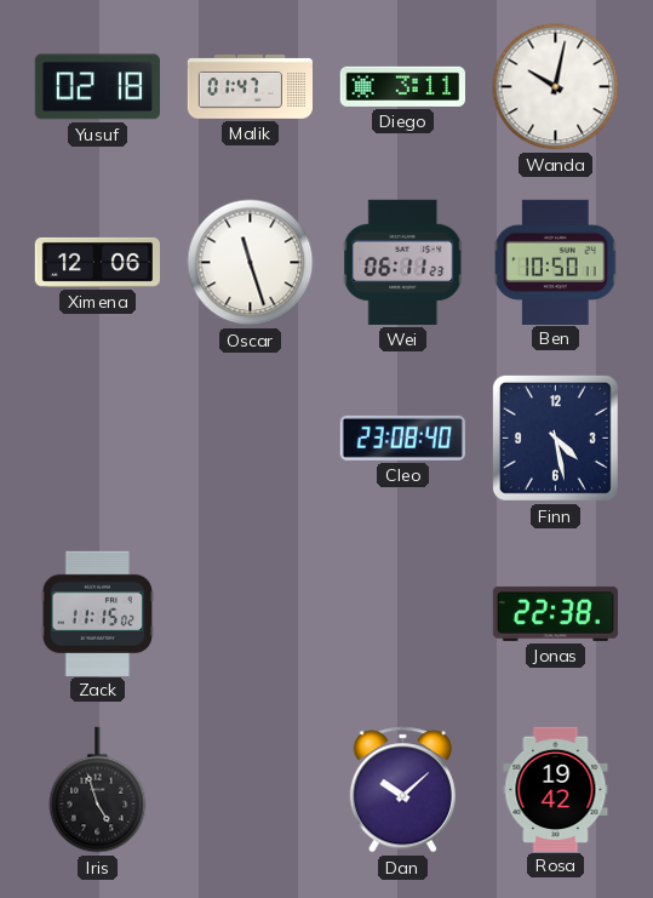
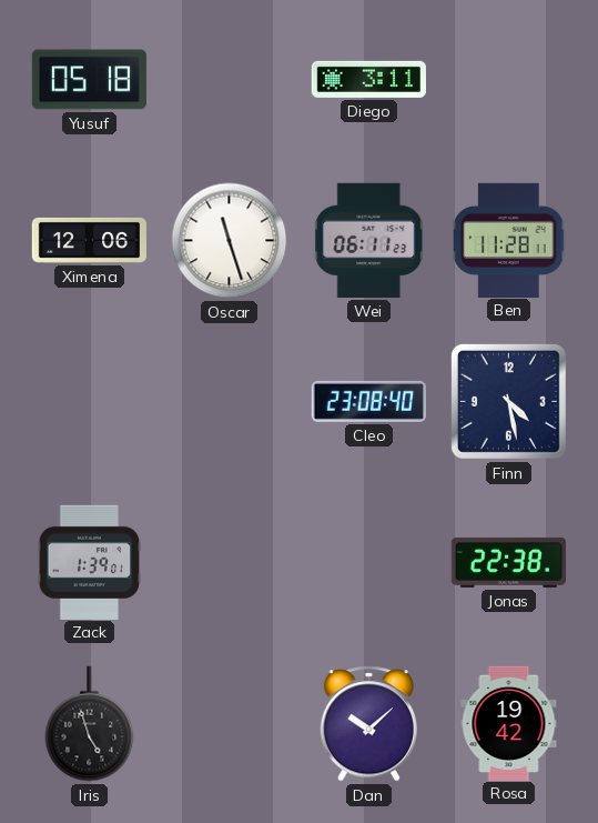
Yusuf: 02:18 -> 05:18 (89, 80)
Malik: 01:47 -> none (250, 87)
Wanda: 10:02 -> none (556, 87)
Ben: 10:50 -> 11:28 (510, 240)
Zack: 11:15 -> 1:39 (90, 562)
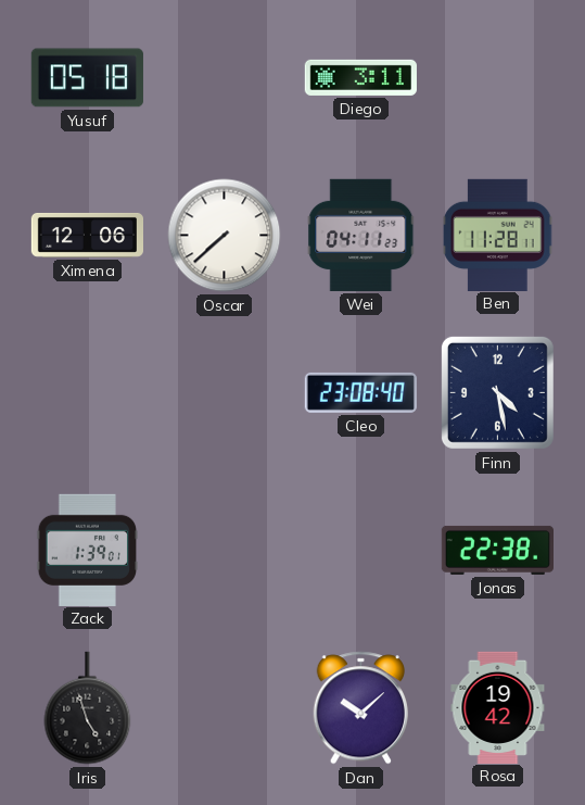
Oscar: 11:27 -> 7:38 (225, 236)
Wei: 06:11 -> 04:11 (361, 235)
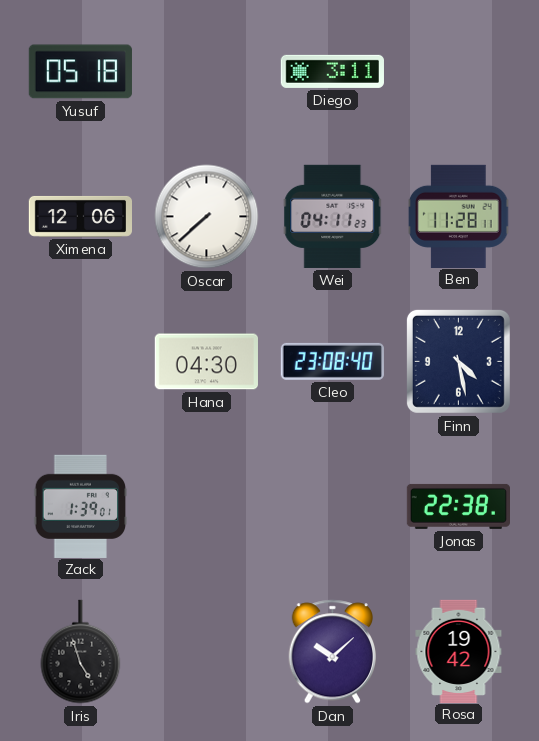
Hana: none -> 04:30 (206, 362)
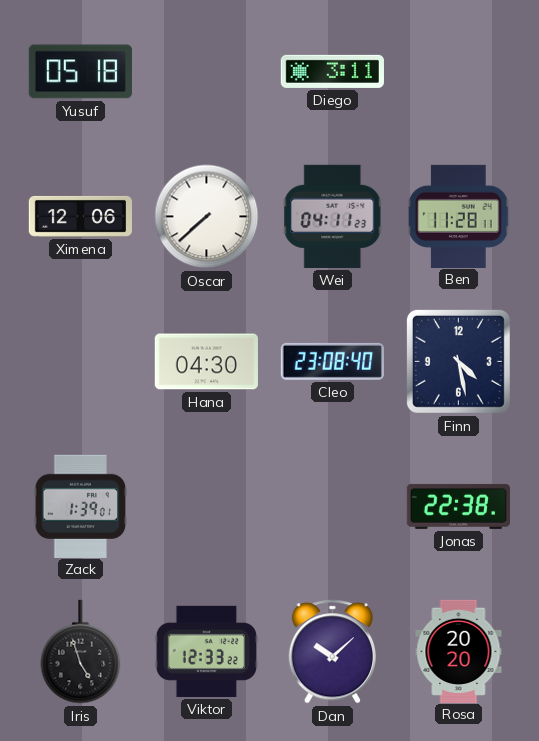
Viktor: none -> 12:33 (206, 651)
Rosa: 19:42 -> 20:20 (459, 651)
